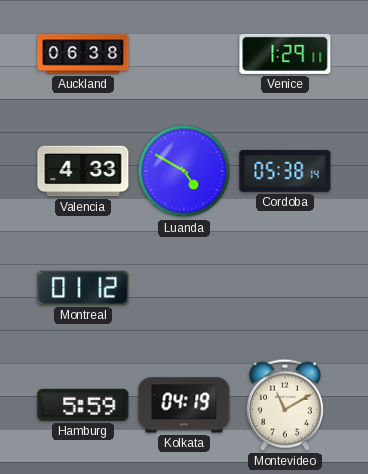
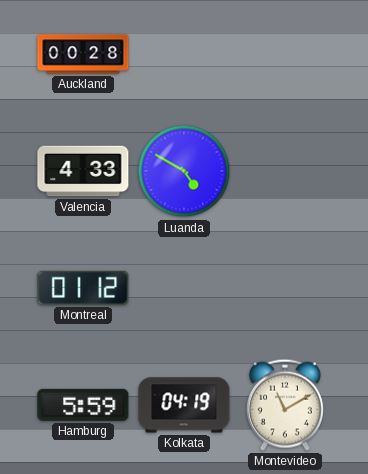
Auckland: 06:38 -> 00:28 (83, 54)
Venice: 1:29 -> none (285, 54)
Cordoba: 05:38 -> none (285, 171)
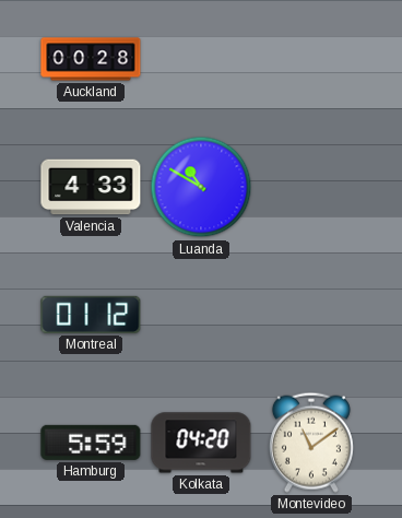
Luanda: 4:50 -> 10:50 (201, 187)
Kolkata: 04:19 -> 04:20 (201, 443)
Montevideo: 11:10 -> 11:09 (311, 443)
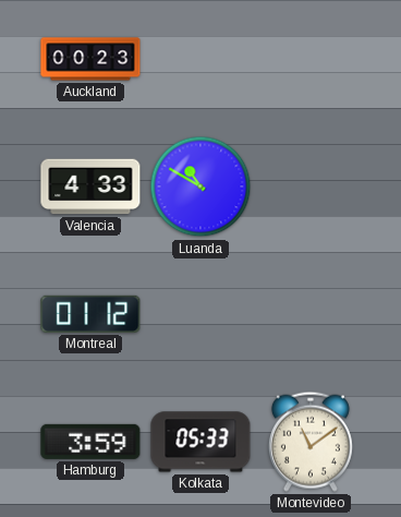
Auckland: 00:28 -> 00:23 (90, 59)
Hamburg: 5:59 -> 3:59 (90, 442)
Kolkata: 04:20 -> 05:33 (200, 442)
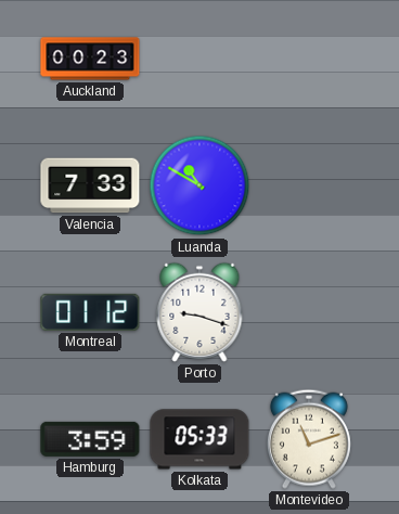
Valencia: 4:33 -> 7:33 (90, 185)
Porto: none -> 9:18 (200, 312)
Montevideo: 11:09 -> 11:12 (309, 439)
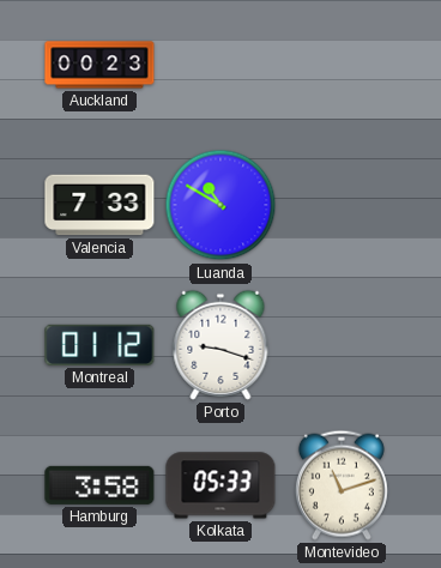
Hamburg: 3:59 -> 3:58 (99, 485)
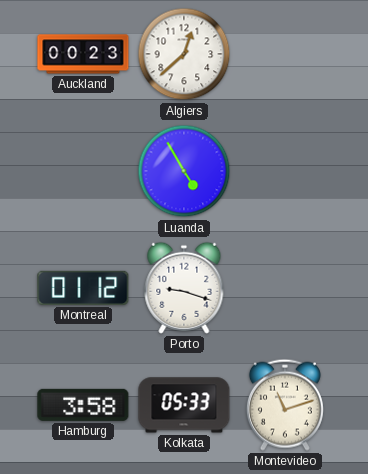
Algiers: none -> 12:38 (184, 54)
Valencia: 7:33 -> none (99, 205)
Luanda: 10:50 -> 4:55 (184, 171)
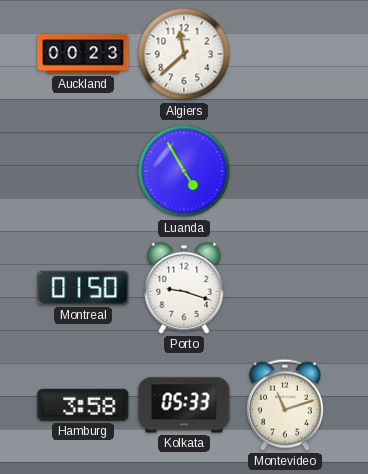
Algiers: 12:38 -> 11:38 (184, 54)
Montreal: 01:12 -> 01:50 (83, 288)
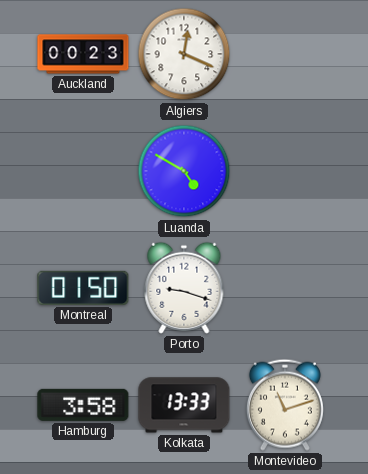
Algiers: 11:38 -> 12:19 (184, 54)
Luanda: 4:55 -> 4:50 (184, 171)
Kolkata: 05:33 -> 13:33 (184, 405)
